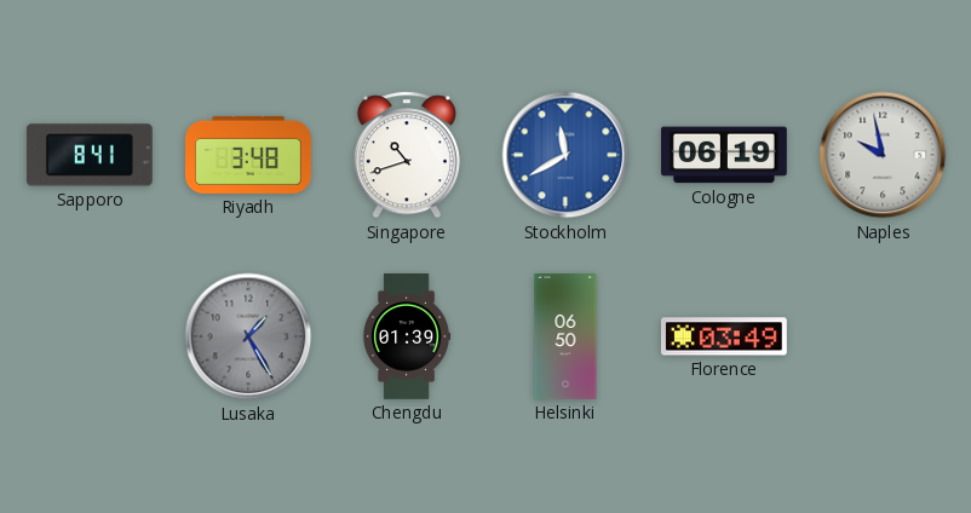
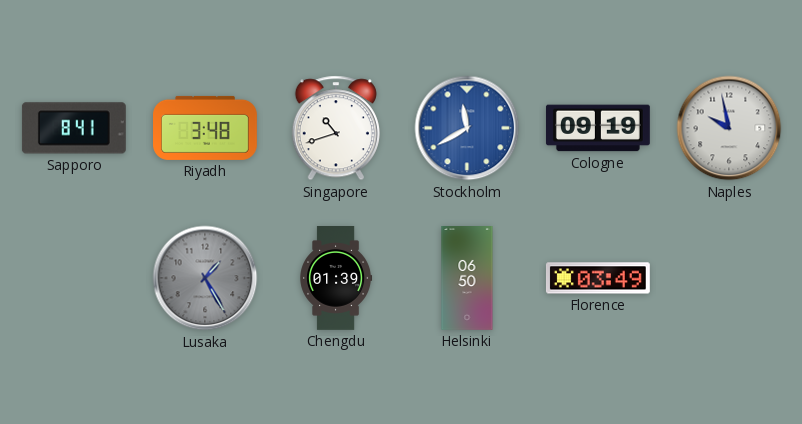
Cologne: 06:19 -> 09:19 (598, 128)
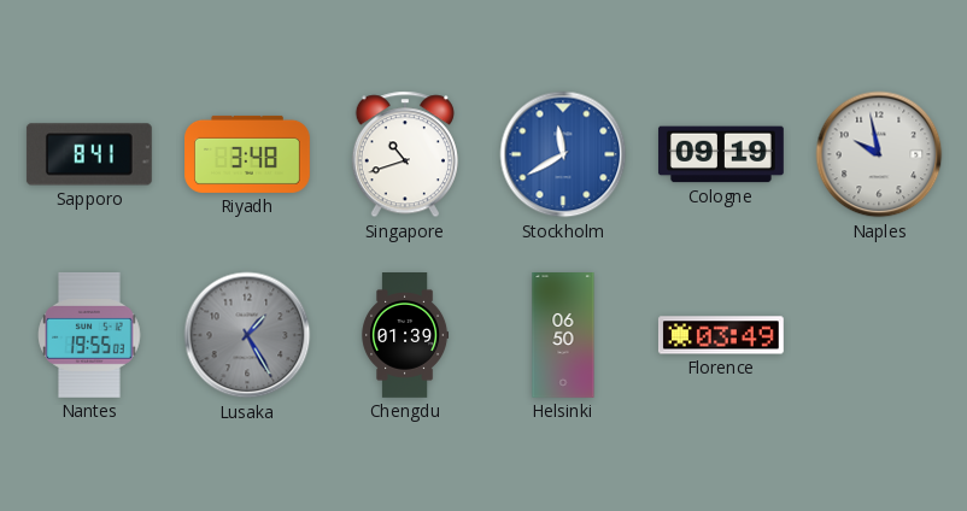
Nantes: none -> 19:55 (89, 335)
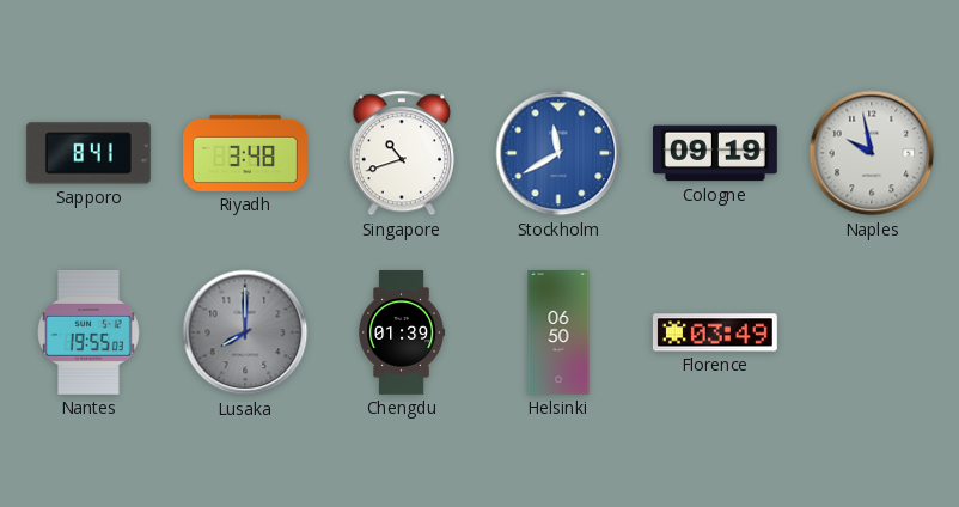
Lusaka: 1:25 -> 8:00 (245, 332)
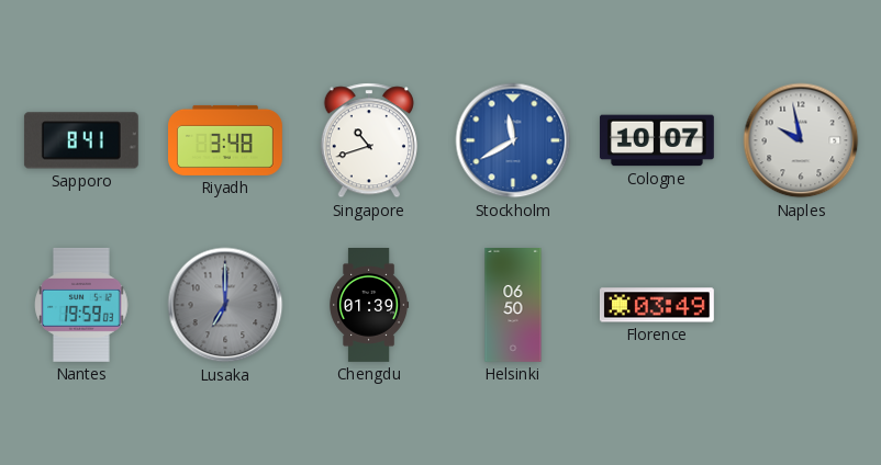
Cologne: 09:19 -> 10:07 (657, 140)
Nantes: 19:55 -> 19:59 (81, 305)
Lusaka: 8:00 -> 7:00 (225, 305)
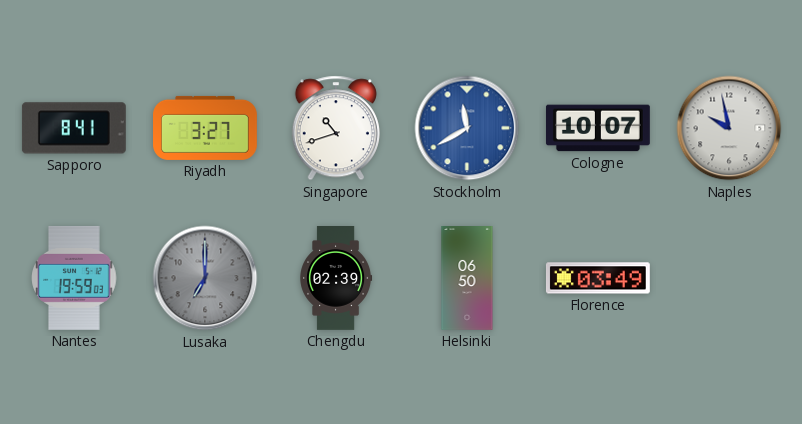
Riyadh: 3:48 -> 3:27 (206, 128)
Chengdu: 01:39 -> 02:39 (336, 279)
